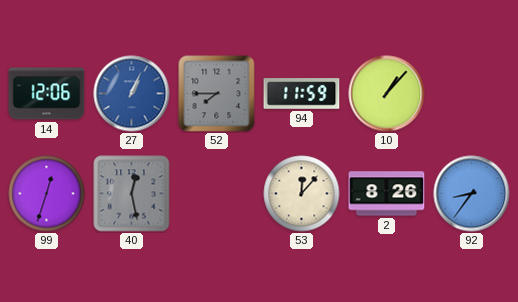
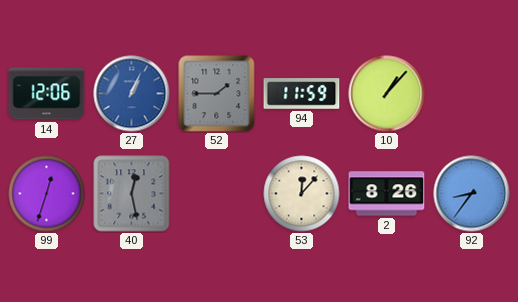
52: 7:45 -> 1:45 (217, 94)
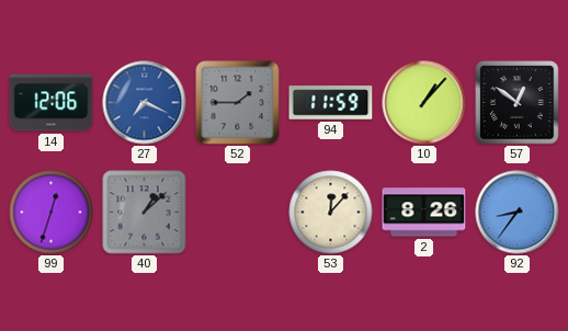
27: 1:04 -> 7:19 (145, 103)
57: none -> 12:51 (518, 103)
40: 12:28 -> 1:08 (145, 213)
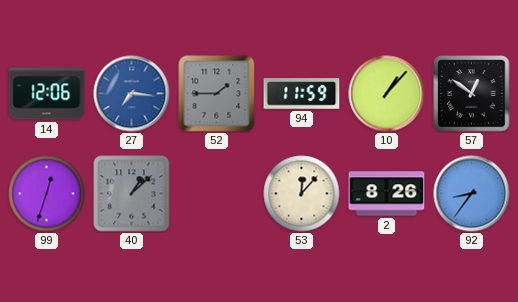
27: 7:19 -> 7:16 (132, 94)
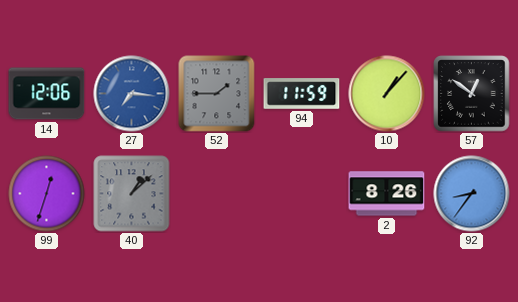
53: 12:07 -> none (302, 194)
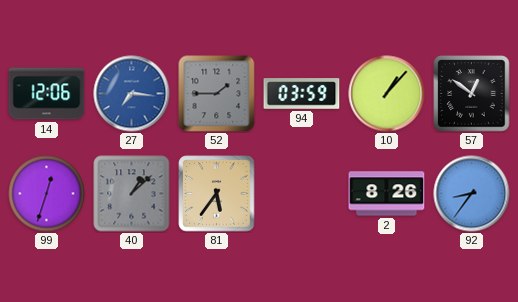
94: 11:59 -> 03:59 (302, 94)
81: none -> 5:36 (217, 194)
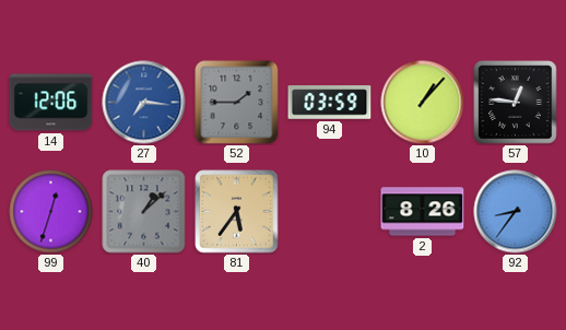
57: 12:51 -> 12:46 (516, 103)
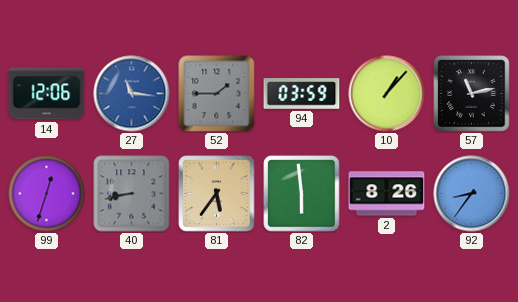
27: 7:16 -> 11:16 (132, 94)
57: 12:46 -> 11:13 (472, 94)
40: 1:08 -> 8:43 (132, 194)
82: none -> 5:59 (302, 194)
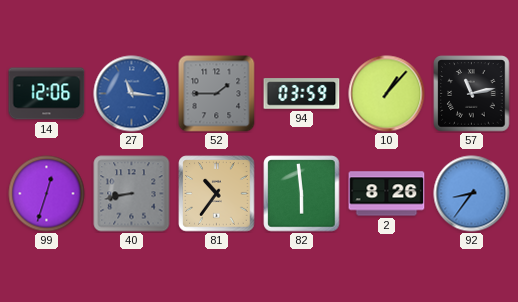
81: 5:36 -> 10:36 (217, 194)
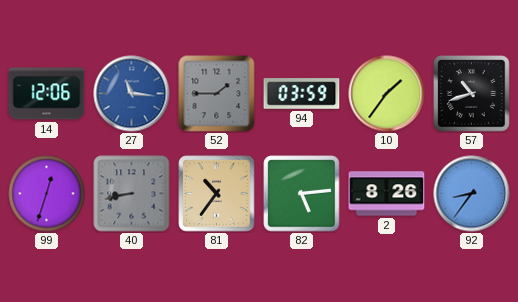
10: 1:07 -> 1:36 (387, 94)
57: 11:13 -> 10:42 (472, 94)
82: 5:59 -> 5:14 (302, 194)
